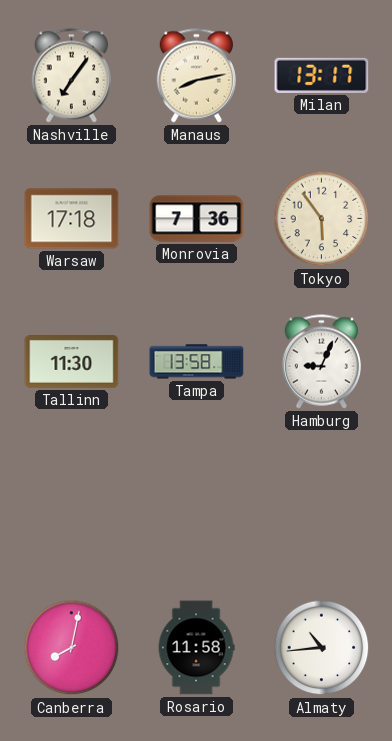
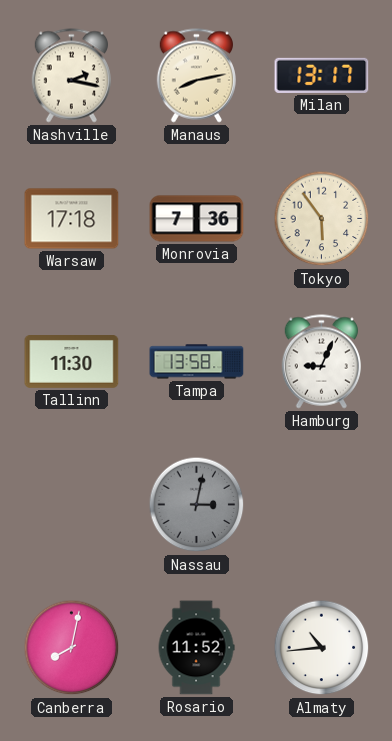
Nashville: 7:06 -> 2:17 (71, 76)
Nassau: none -> 3:02 (197, 505)
Rosario: 11:58 -> 11:52 (196, 648)
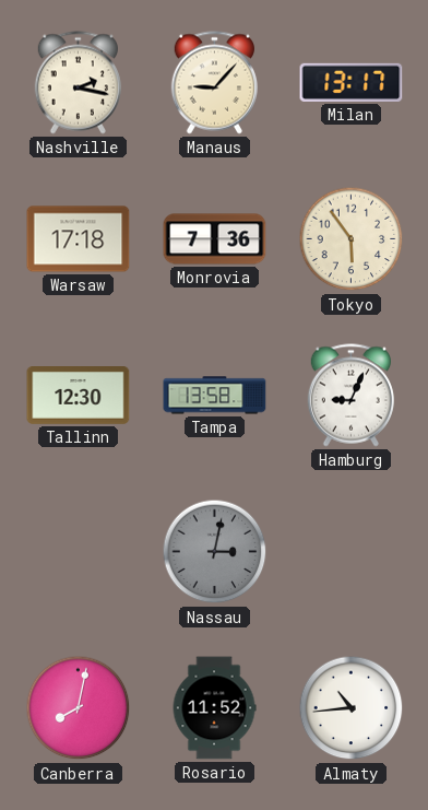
Manaus: 8:13 -> 9:07 (214, 83)
Tallinn: 11:30 -> 12:30 (79, 396)
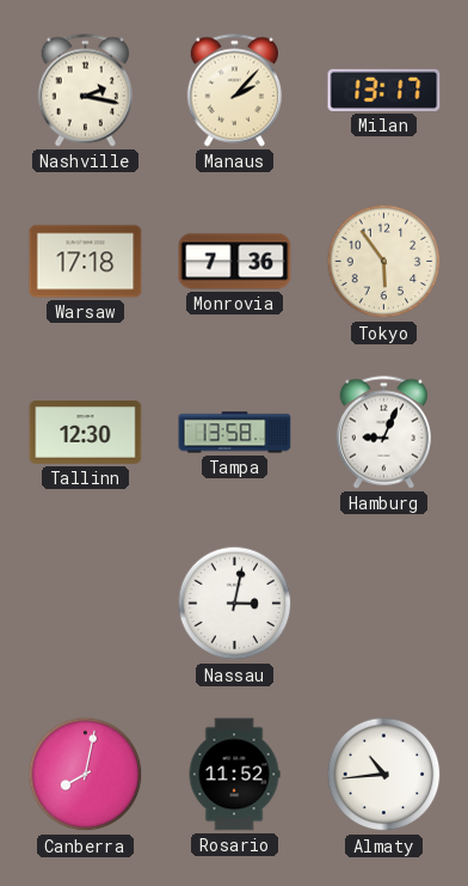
Manaus: 9:07 -> 2:07 (234, 91)
Nassau dial: grey -> white (235, 604)
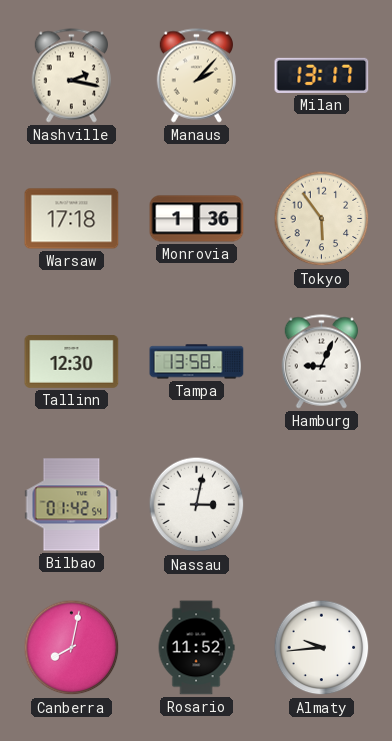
Monrovia: 7:36 -> 1:36 (197, 219)
Bilbao: none -> 01:42 (72, 505)
Almaty: 10:44 -> 9:44 (322, 648)
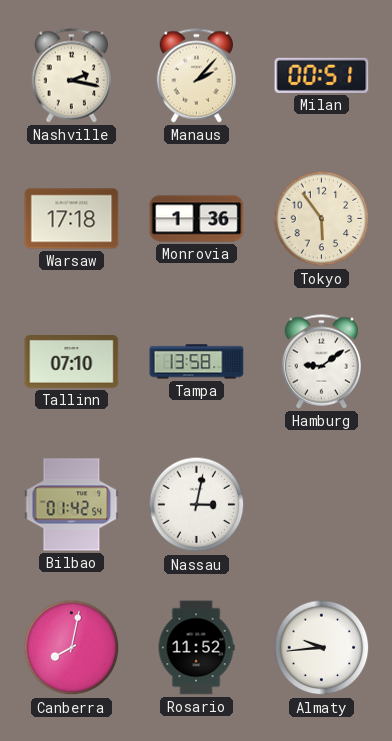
Milan: 13:17 -> 00:51 (322, 75)
Tallinn: 12:30 -> 07:10 (72, 362)
Hamburg: 9:04 -> 9:09 (321, 362)
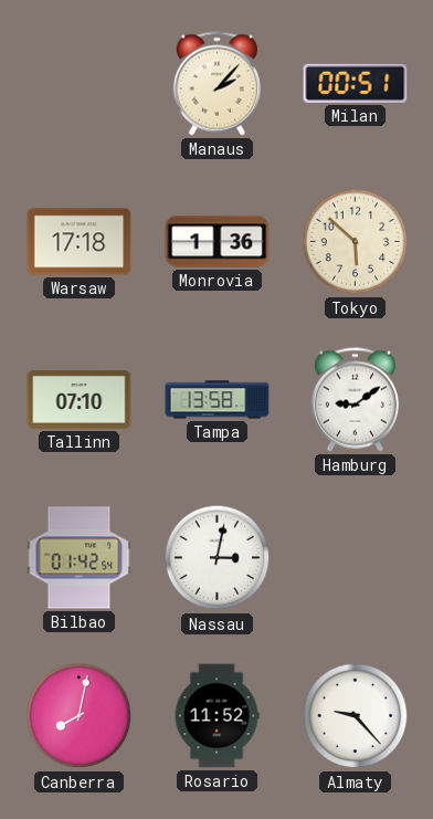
Nashville: 2:17 -> none (71, 76)
Tokyo: 5:54 -> 5:52 (356, 242)
Almaty: 9:44 -> 9:23 (356, 716)
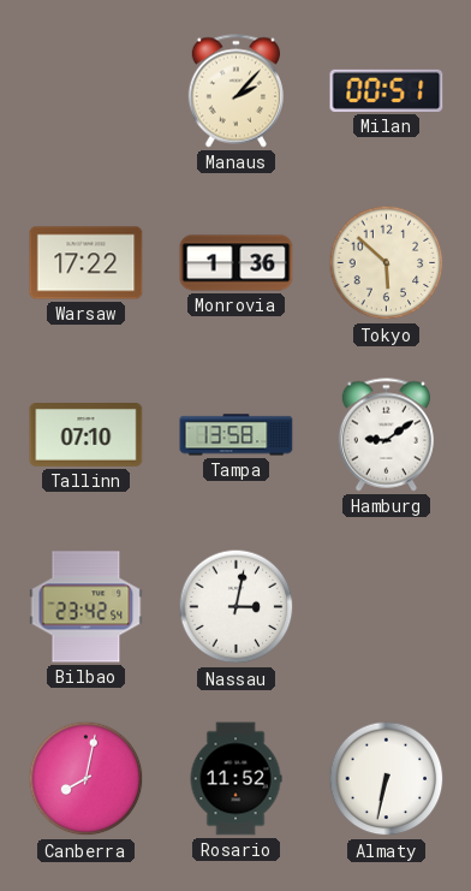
Warsaw: 17:18 -> 17:22 (87, 263)
Bilbao: 01:42 -> 23:42 (87, 607)
Almaty: 9:23 -> 6:32 (387, 779)
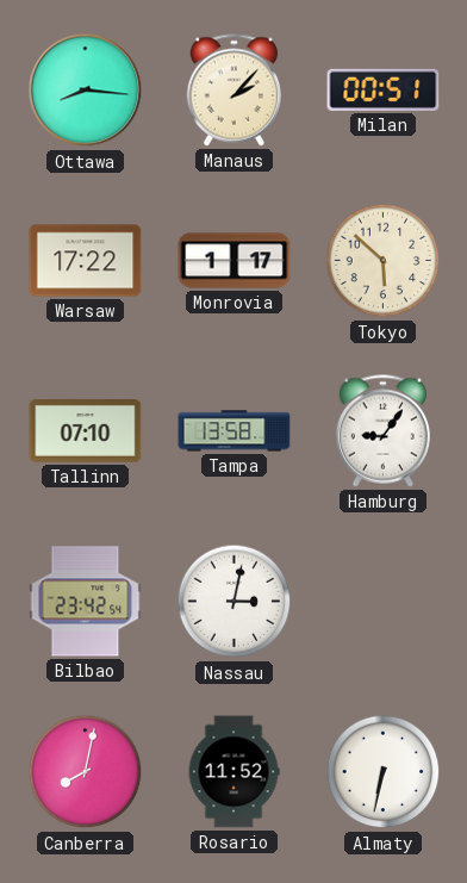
Ottawa: none -> 8:16 (86, 91)
Monrovia: 1:36 -> 1:17 (235, 261)
Hamburg: 9:09 -> 9:06 (382, 431)
